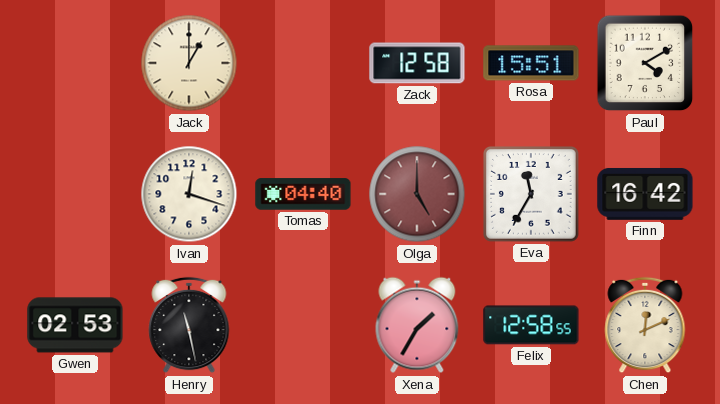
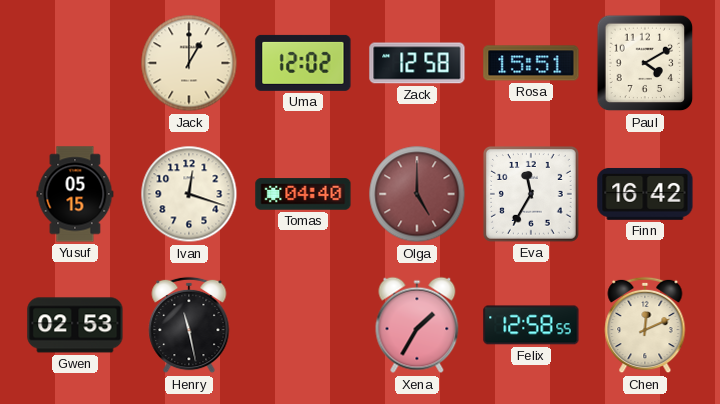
Uma: none -> 12:02 (303, 63)
Yusuf: none -> 05:15 (75, 194)
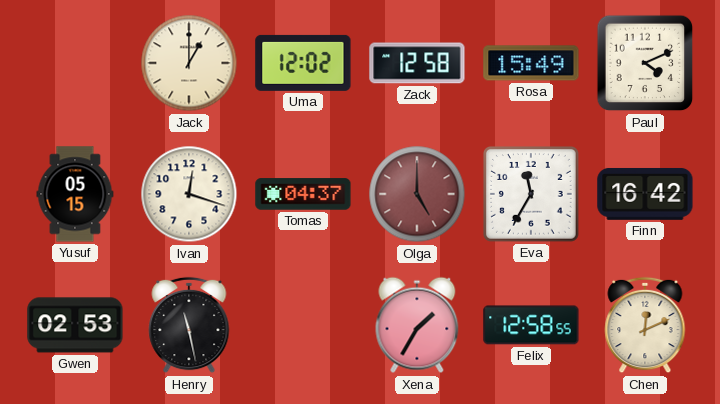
Rosa: 15:51 -> 15:49 (531, 63)
Paul: 4:10 -> 4:11 (645, 63)
Tomas: 04:40 -> 04:37 (303, 194)
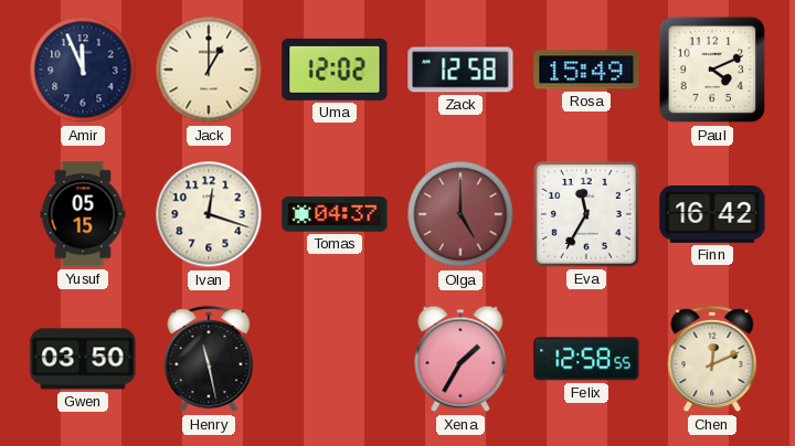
Amir: none -> 11:56 (83, 70)
Gwen: 02:53 -> 03:50 (83, 359)
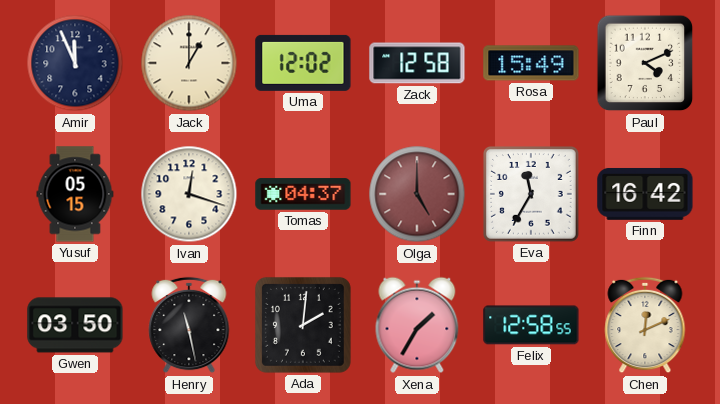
Ada: none -> 2:01 (303, 325)
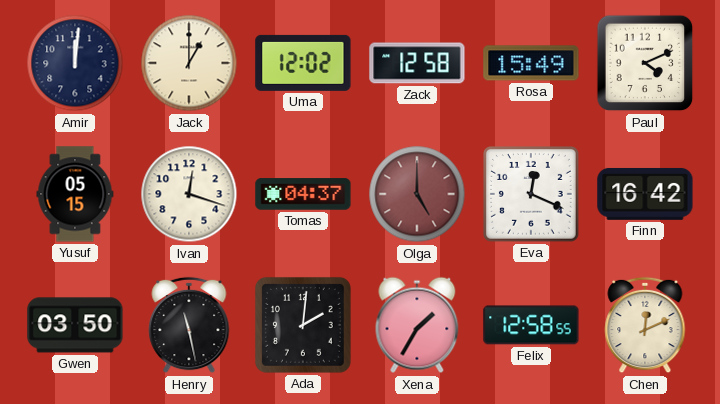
Amir: 11:56 -> 12:01 (75, 63)
Eva: 11:35 -> 12:19 (531, 194)
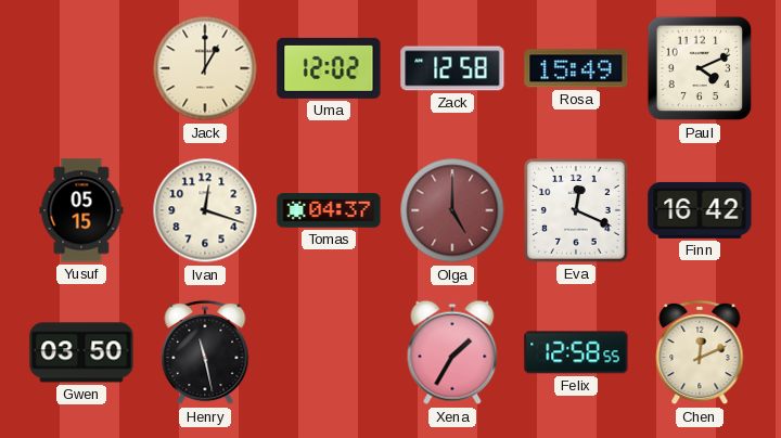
Amir: 12:01 -> none (75, 63)
Ada: 2:01 -> none (303, 325)
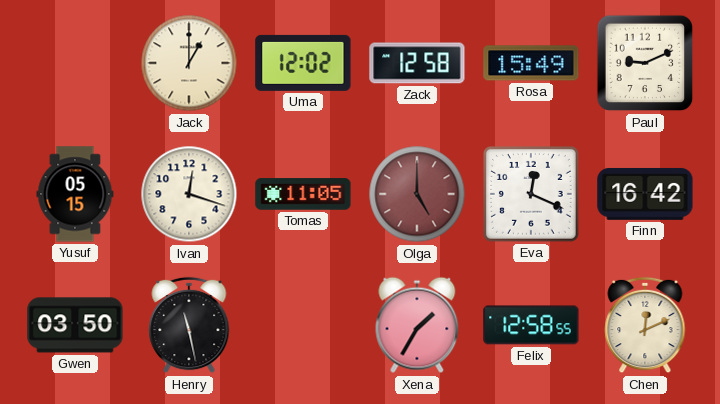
Paul: 4:11 -> 9:11 (645, 63)
Tomas: 04:37 -> 11:05 (303, 194)
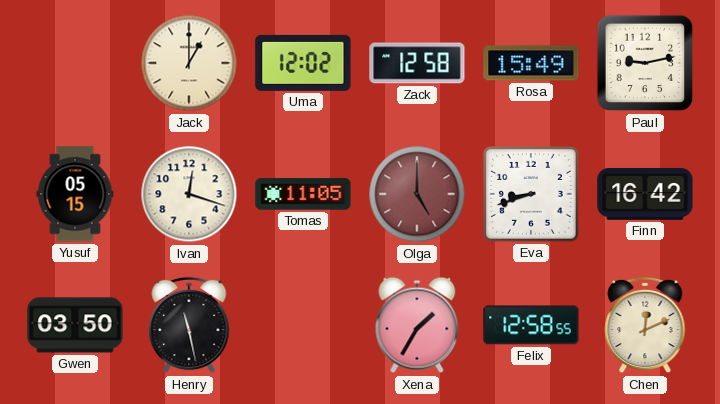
Paul: 9:11 -> 9:13 (645, 63)
Eva: 12:19 -> 8:42 (531, 194)
